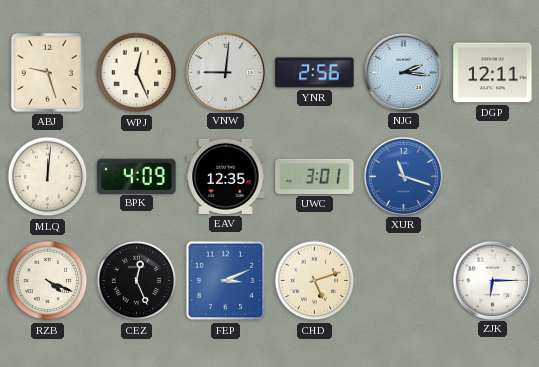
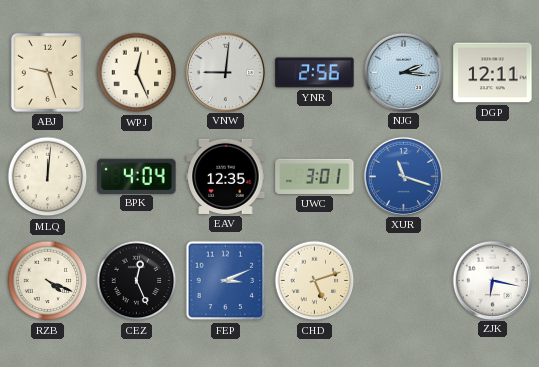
BPK: 4:09 -> 4:04 (137, 176)
ZJK: 6:15 -> 6:17 (492, 280)
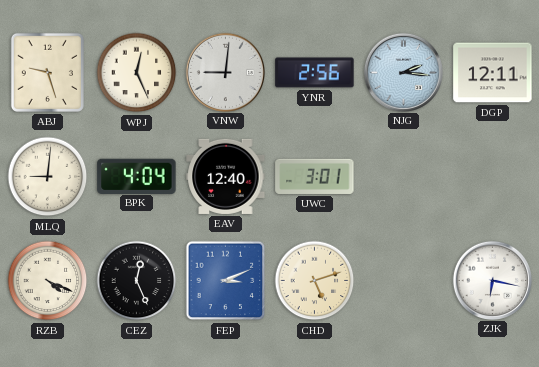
MLQ: 12:01 -> 9:01 (48, 177)
EAV: 12:35 -> 12:40 (226, 176)
XUR: 11:18 -> none (403, 176)
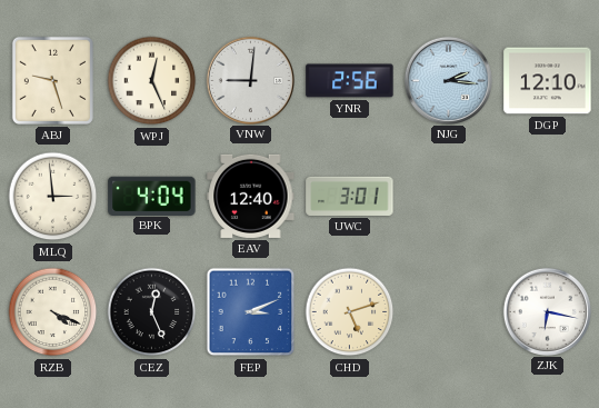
DGP: 12:11 -> 12:10 (548, 81)
MLQ: 9:01 -> 2:59 (53, 197)
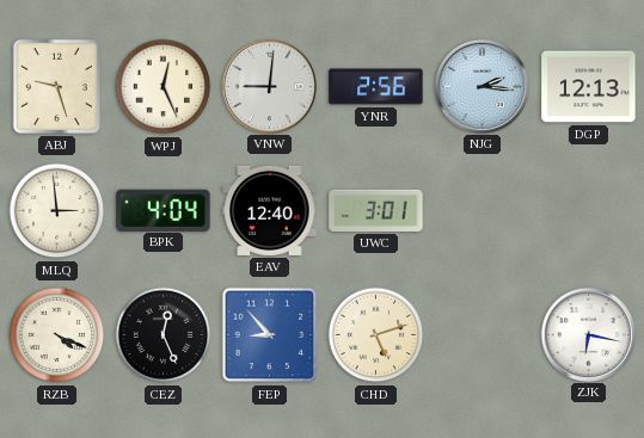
DGP: 12:10 -> 12:13 (589, 87)
FEP: 3:11 -> 8:53 (270, 335)
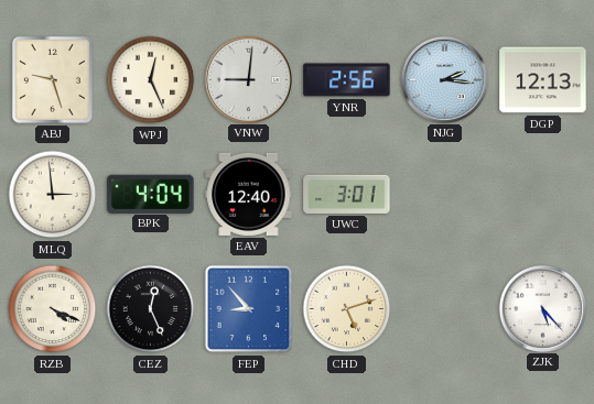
ZJK: 6:17 -> 5:23 (542, 308)
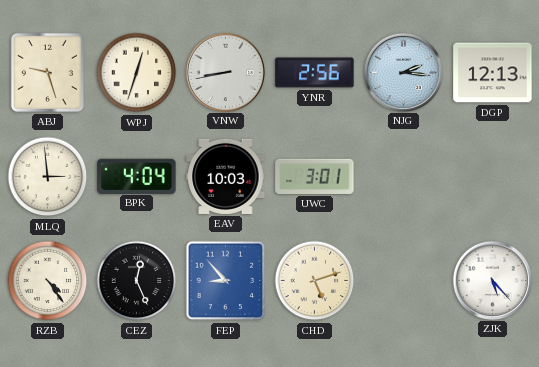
WPJ: 12:26 -> 12:33 (137, 73)
VNW: 9:01 -> 8:43 (225, 72)
EAV: 12:40 -> 10:03 (226, 176)
RZB: 4:19 -> 4:24 (48, 281)
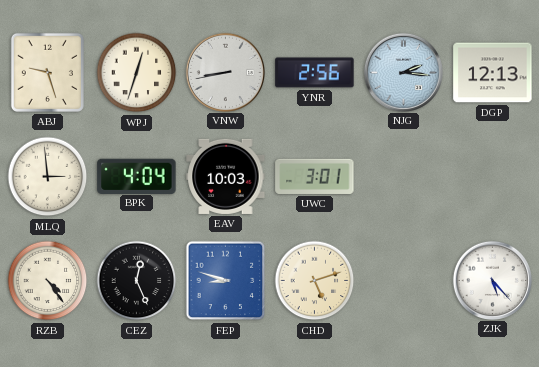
FEP: 8:53 -> 8:48 (226, 281)
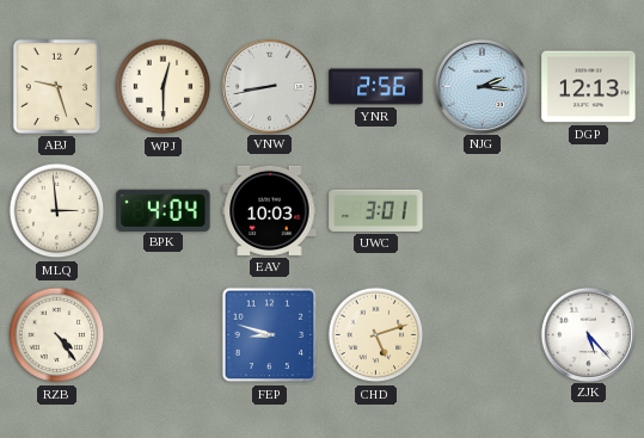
WPJ: 12:33 -> 12:30 (164, 87)
CEZ: 12:26 -> none (137, 281)
